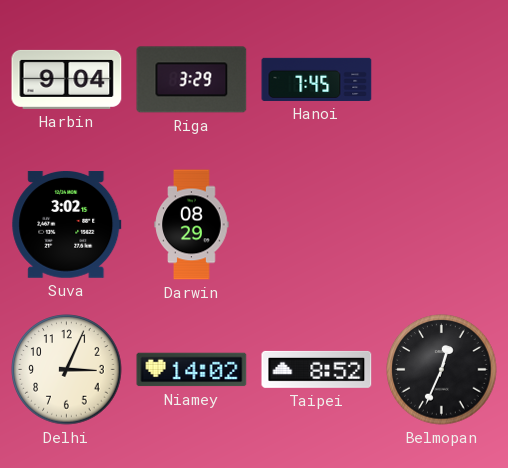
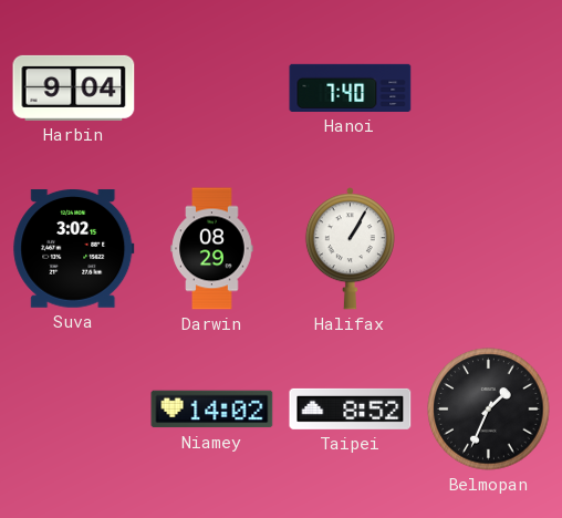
Riga: 3:29 -> none (192, 80)
Hanoi: 7:45 -> 7:40 (351, 87)
Halifax: none -> 1:05 (350, 249)
Delhi: 3:04 -> none (67, 370)
Belmopan: 12:34 -> 1:34 (489, 410)
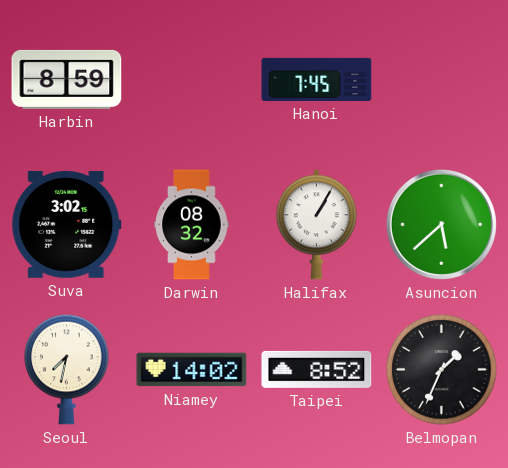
Harbin: 9:04 -> 8:59 (67, 79)
Hanoi: 7:40 -> 7:45 (317, 79)
Darwin: 08:29 -> 08:32 (192, 225)
Asuncion: none -> 5:38 (441, 224)
Seoul: none -> 7:32 (67, 369)
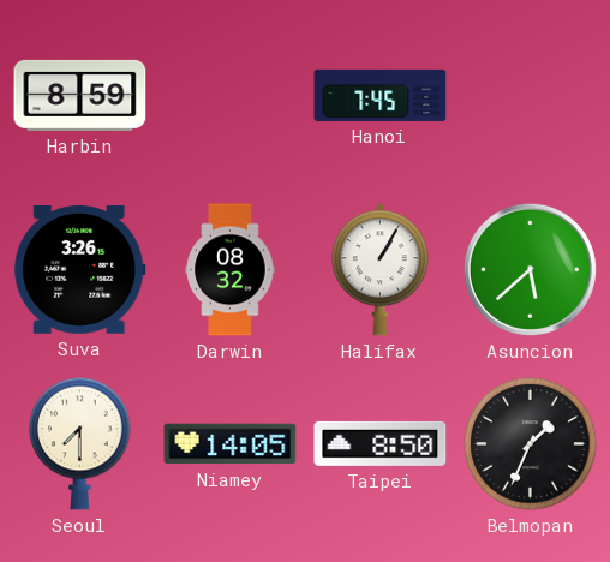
Suva: 3:02 -> 3:26 (80, 270)
Seoul: 7:32 -> 7:30 (80, 443)
Niamey: 14:02 -> 14:05 (231, 444)
Taipei: 8:52 -> 8:50 (381, 443)
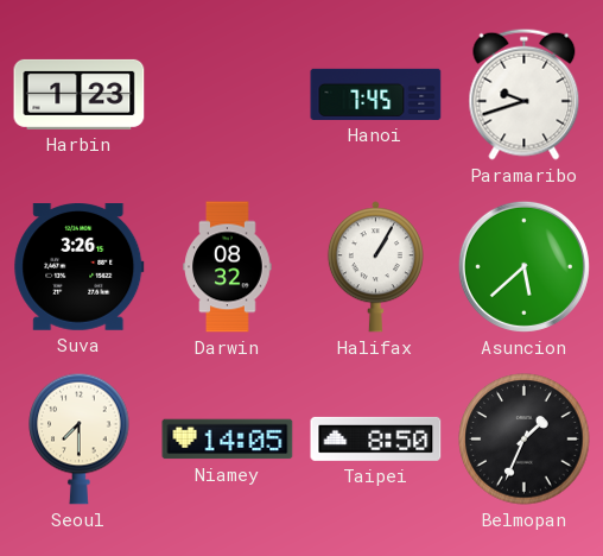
Harbin: 8:59 -> 1:23 (80, 94)
Paramaribo: none -> 9:42 (525, 94)
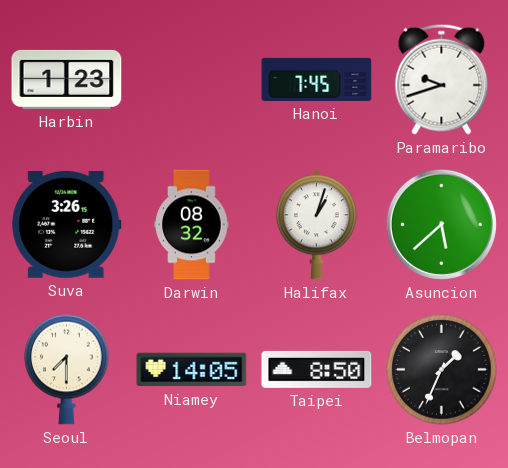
Halifax: 1:05 -> 1:03 (316, 225)
